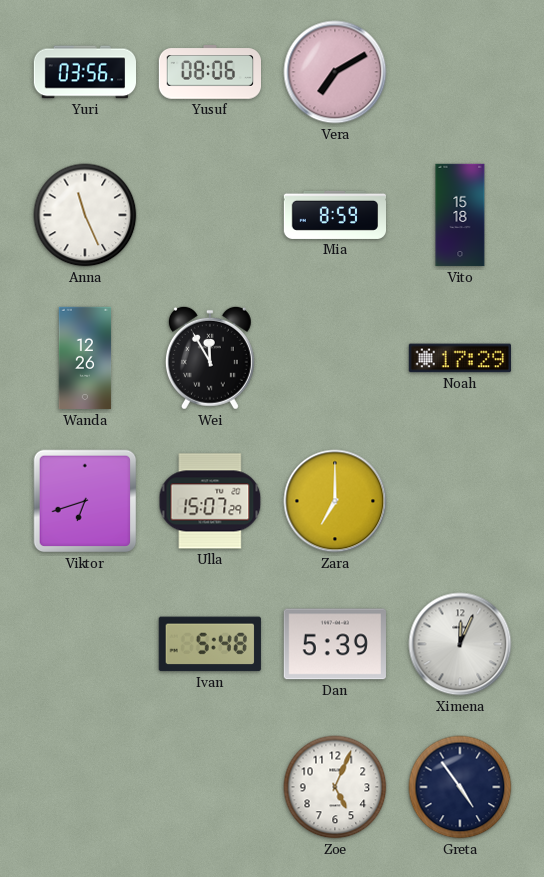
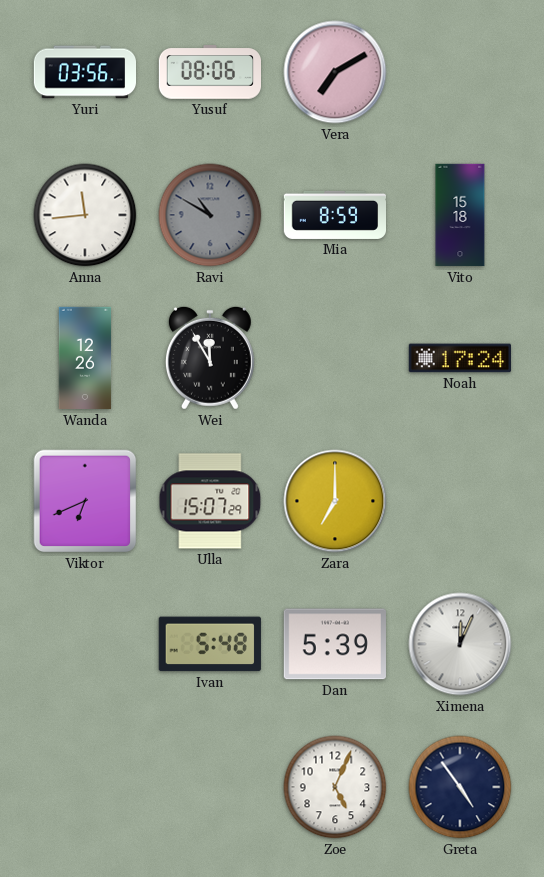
Anna: 11:26 -> 11:44 (85, 215)
Ravi: none -> 10:50 (210, 215)
Noah: 17:29 -> 17:24 (459, 358)
Viktor: 6:42 -> 6:41 (85, 501)
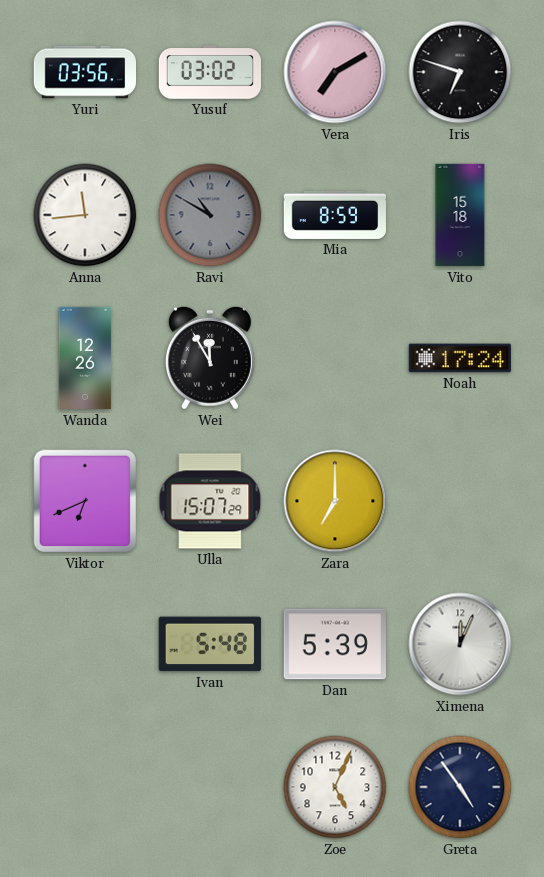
Yusuf: 08:06 -> 03:02 (209, 72)
Iris: none -> 6:48 (460, 72)
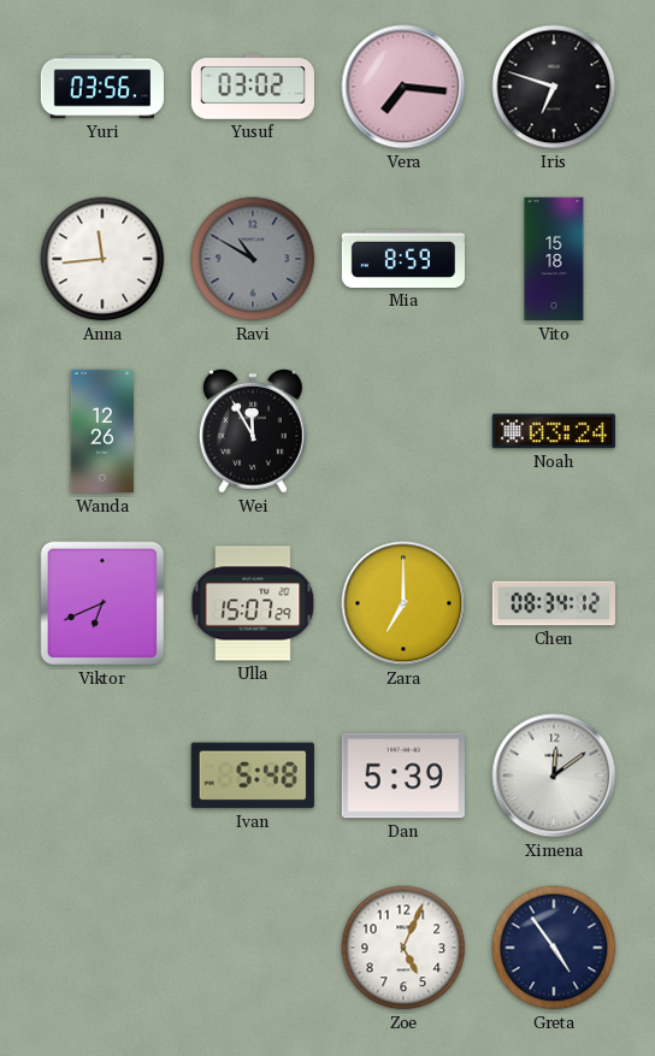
Vera: 7:10 -> 7:16 (403, 87)
Noah: 17:24 -> 03:24 (553, 431)
Chen: none -> 08:34 (553, 603)
Ximena: 12:04 -> 12:09 (554, 775)
